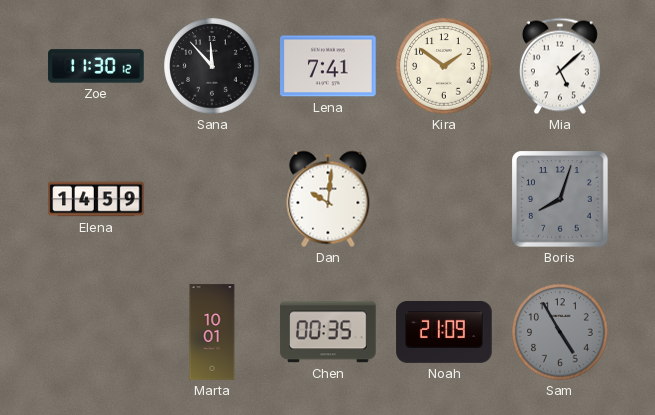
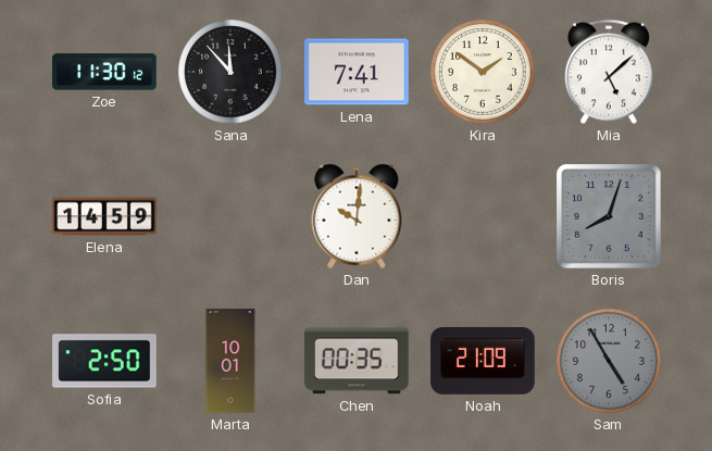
Sofia: none -> 2:50 (104, 361)
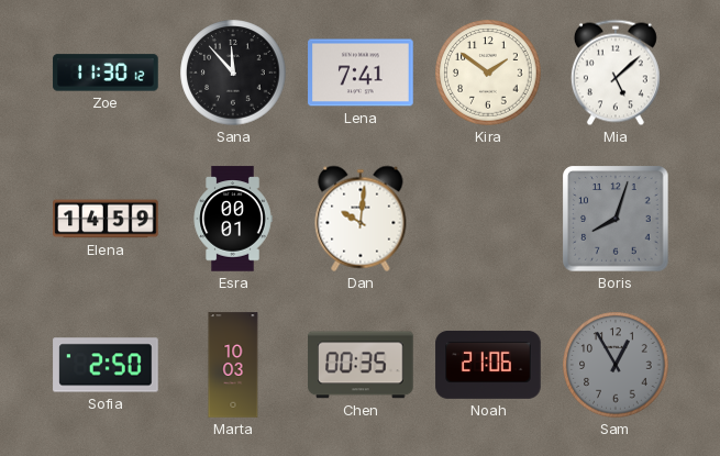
Esra: none -> 00:01 (233, 219)
Marta: 10:01 -> 10:03 (233, 365)
Noah: 21:09 -> 21:06 (488, 365)
Sam: 4:55 -> 12:55 (616, 365)
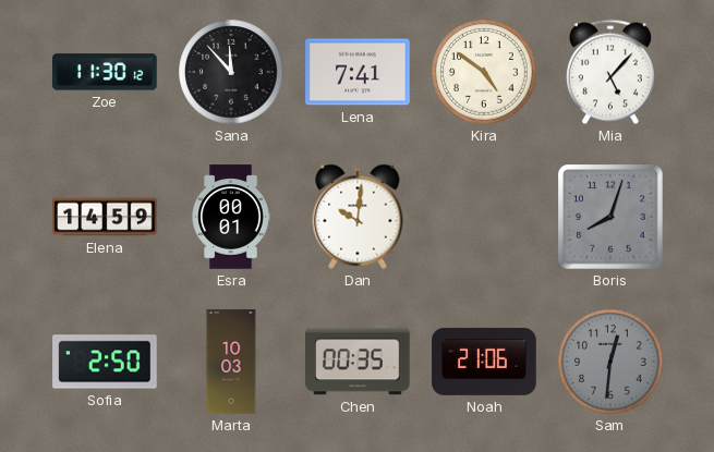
Kira: 1:51 -> 4:51 (484, 72)
Mia: 5:08 -> 5:07 (610, 72)
Sam: 12:55 -> 12:31 (610, 362)
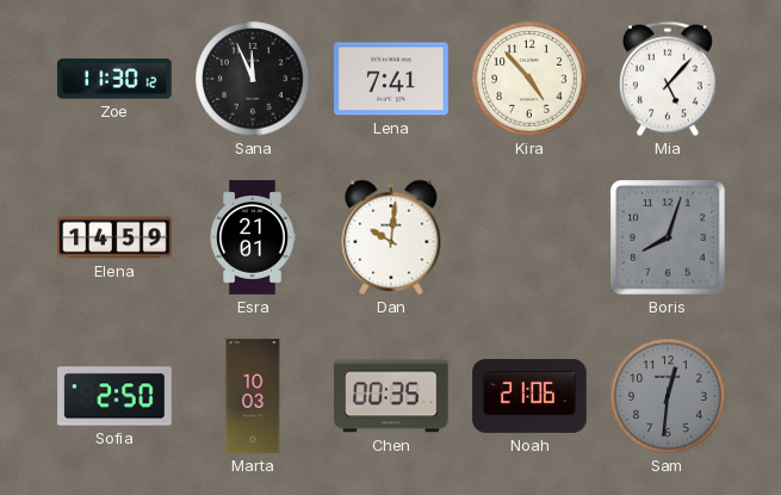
Sana: 11:53 -> 11:56 (253, 79)
Kira: 4:51 -> 4:53 (529, 79)
Esra: 00:01 -> 21:01 (253, 237)
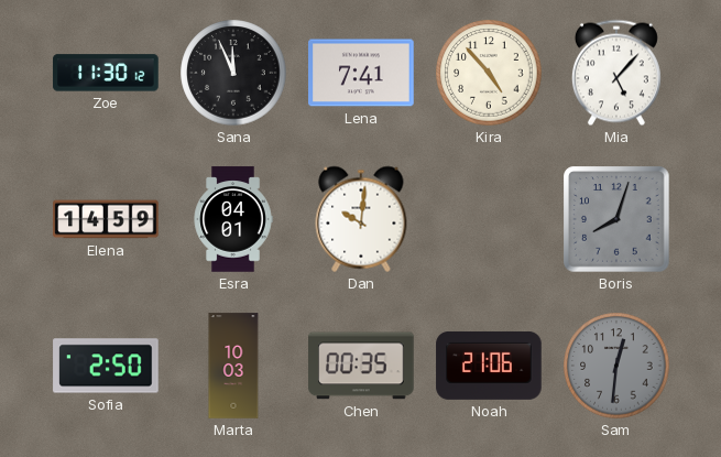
Esra: 21:01 -> 04:01 (233, 219)
